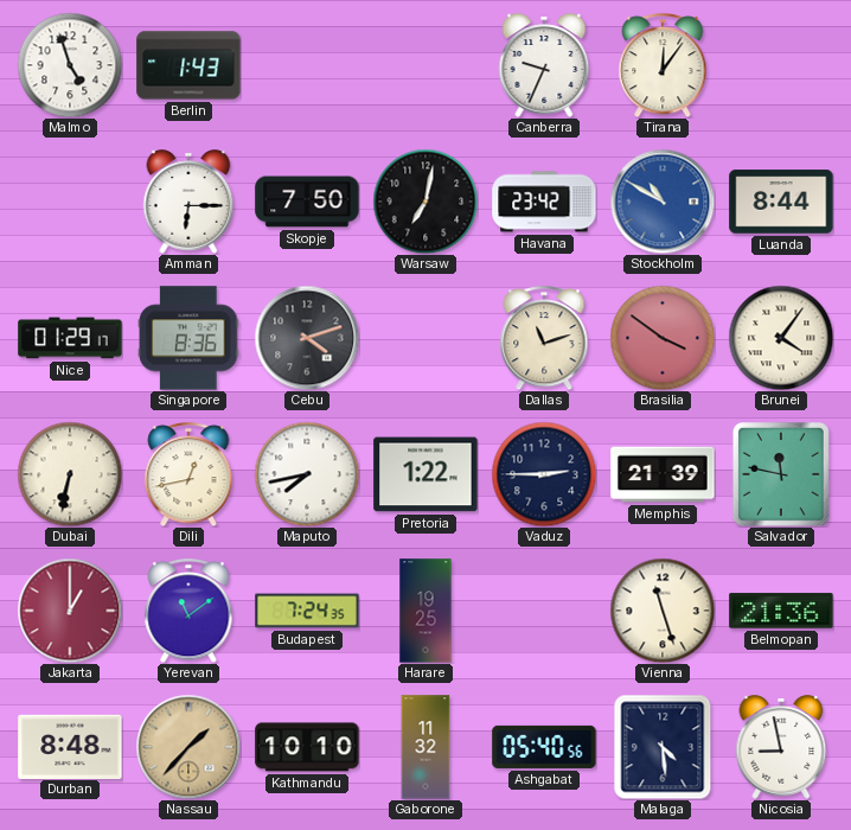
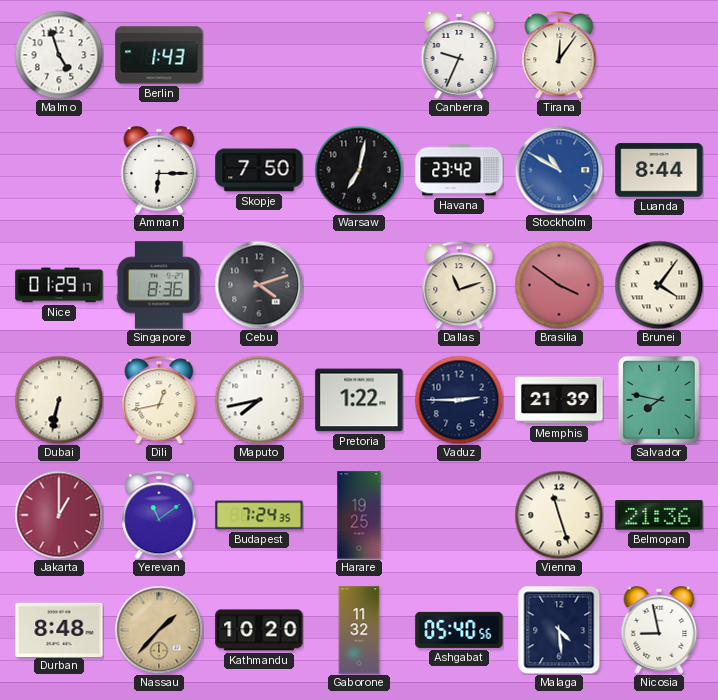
Salvador: 11:47 -> 7:47 (659, 401)
Kathmandu: 10:10 -> 10:20 (259, 630)
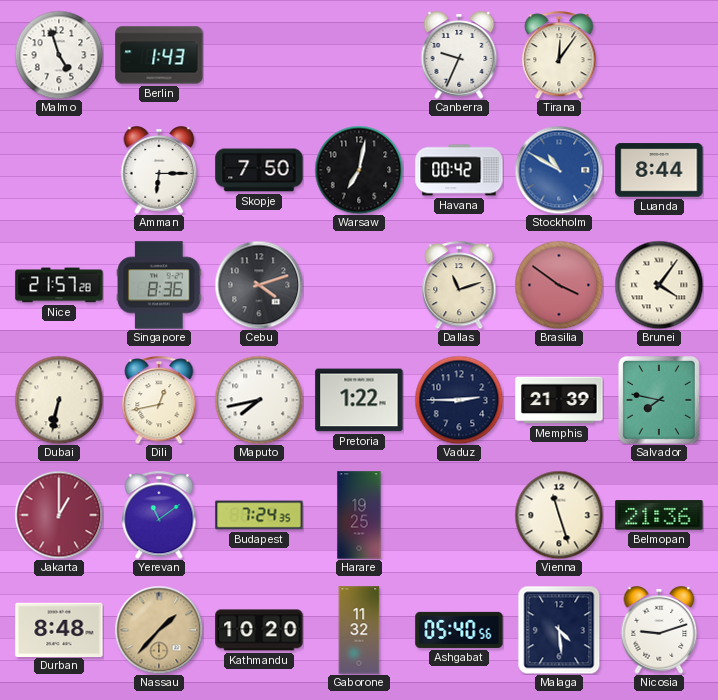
Havana: 23:42 -> 00:42 (459, 170)
Nice: 01:29 -> 21:57 (59, 285)
Nicosia: 8:58 -> 9:12 (659, 630)
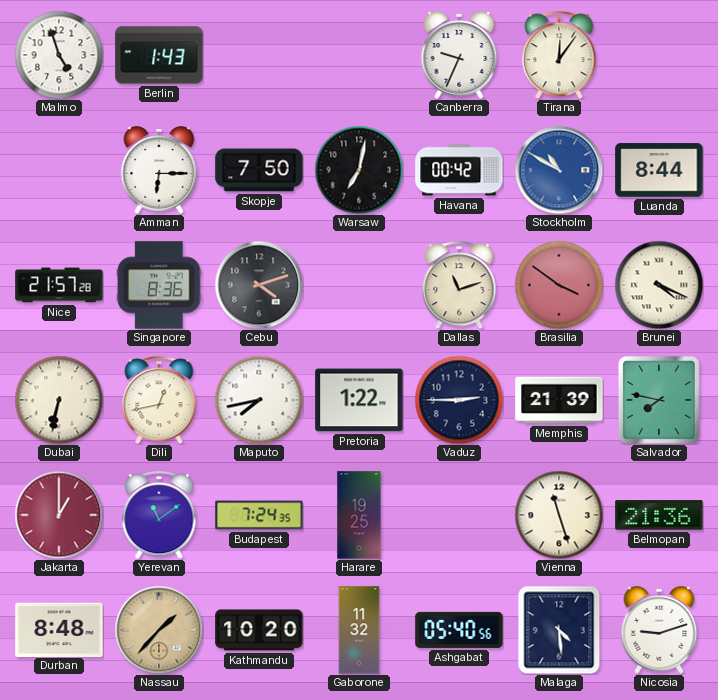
Brunei: 4:06 -> 4:19 (659, 285)
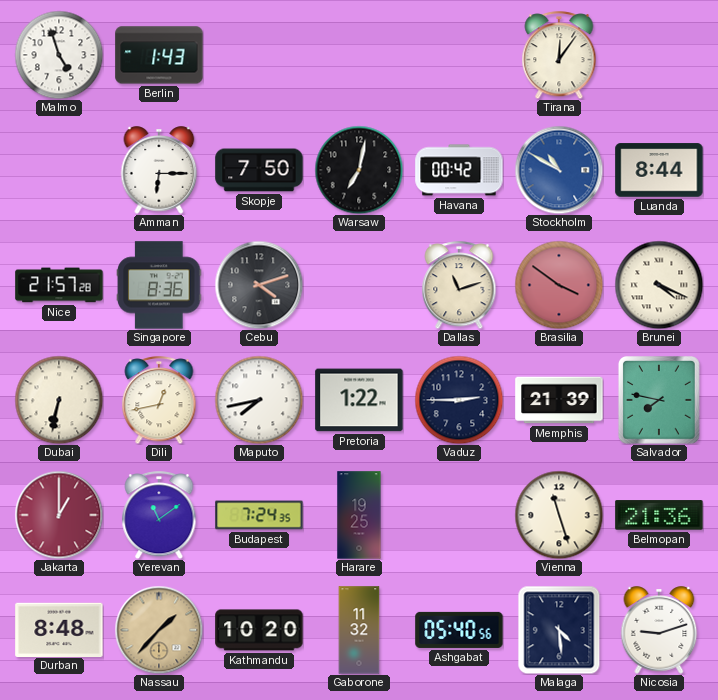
Canberra: 9:34 -> none (459, 55)
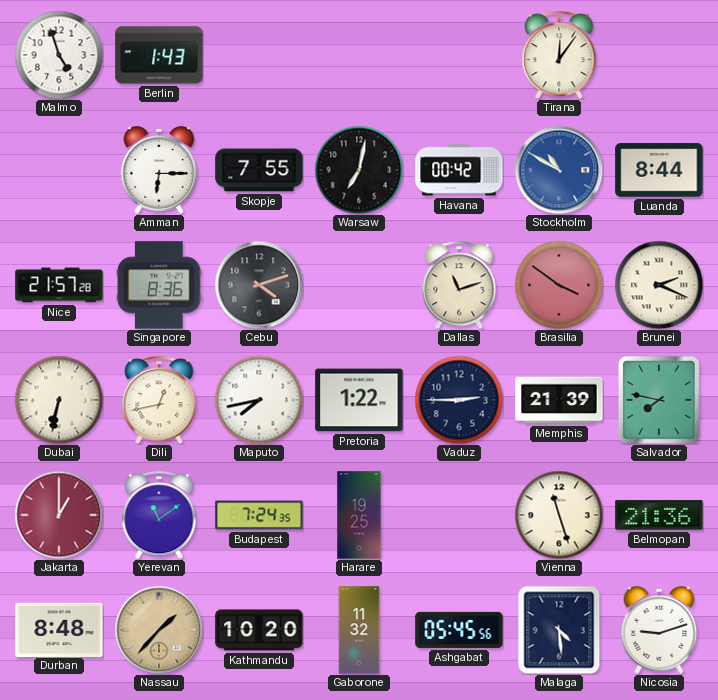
Skopje: 7:50 -> 7:55 (259, 170)
Brunei: 4:19 -> 2:19 (659, 285)
Ashgabat: 05:40 -> 05:45 (459, 630)
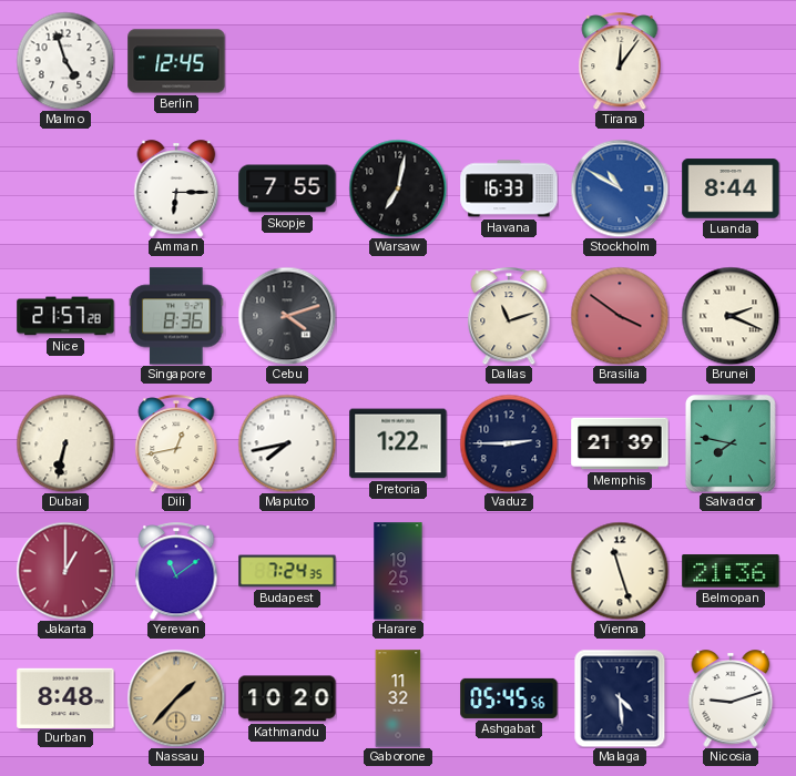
Berlin: 1:43 -> 12:45 (176, 61)
Havana: 00:42 -> 16:33 (509, 188)
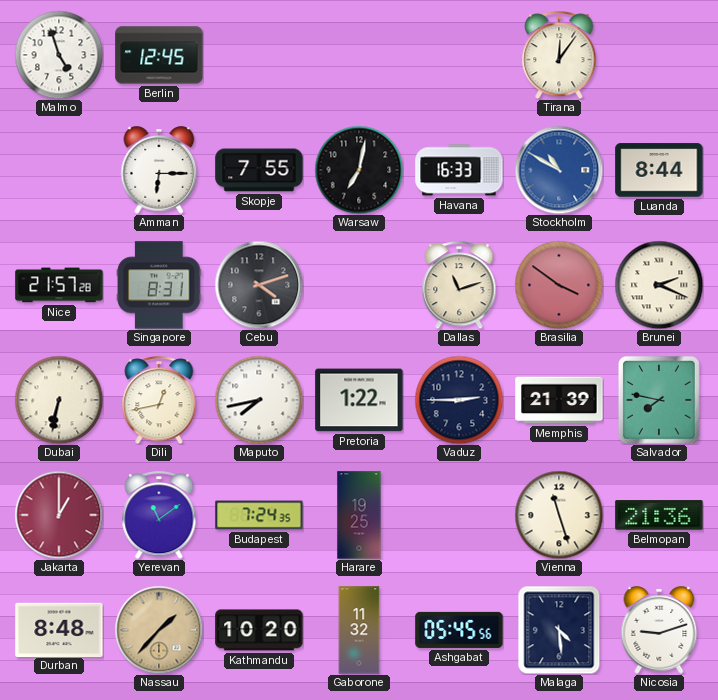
Singapore: 8:36 -> 8:31 (159, 285)
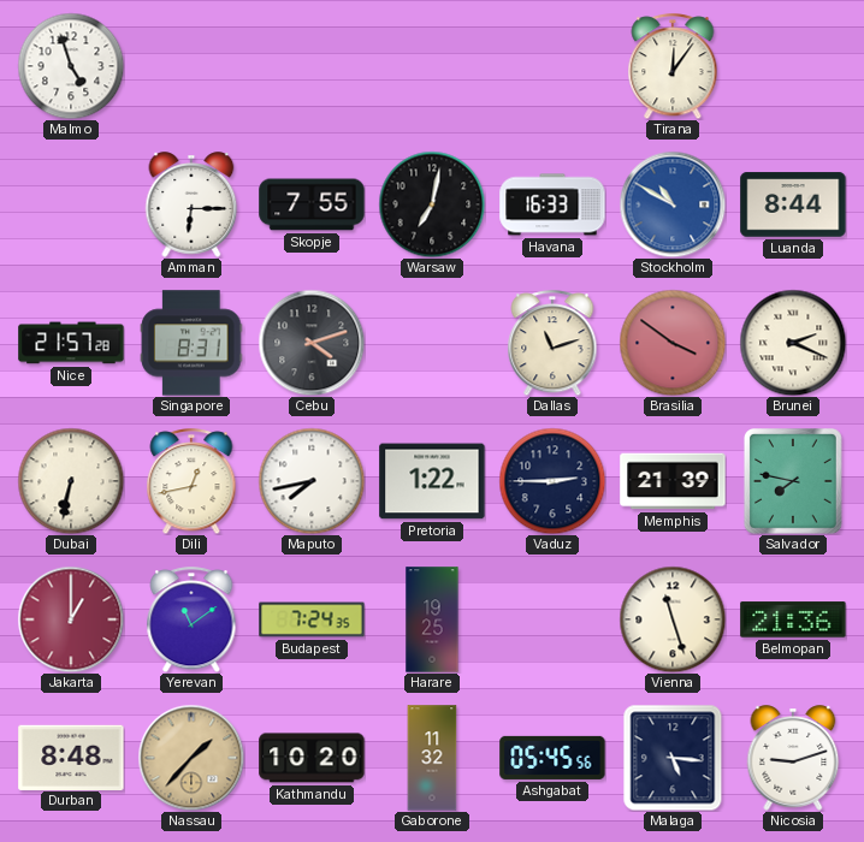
Berlin: 12:45 -> none (159, 55)
Malaga: 4:29 -> 5:16 (673, 758)
